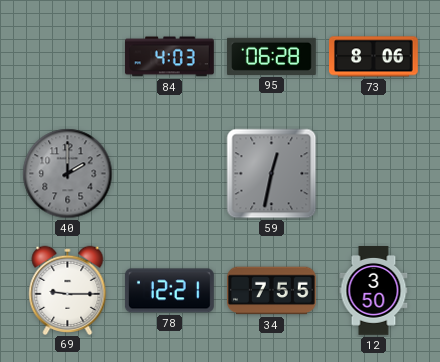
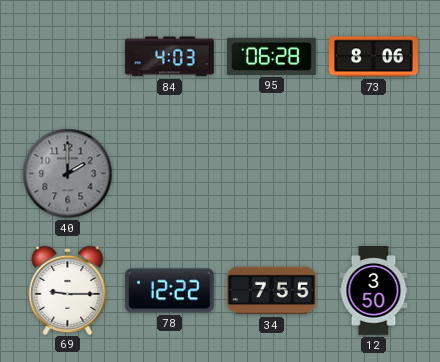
59: 12:32 -> none (272, 174)
78: 12:21 -> 12:22 (170, 291)
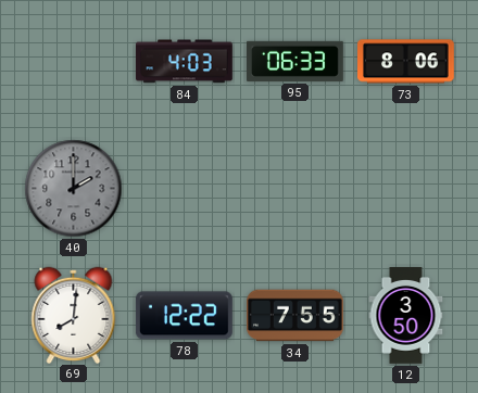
95: 06:28 -> 06:33 (295, 61)
69: 9:15 -> 8:01 (74, 315)
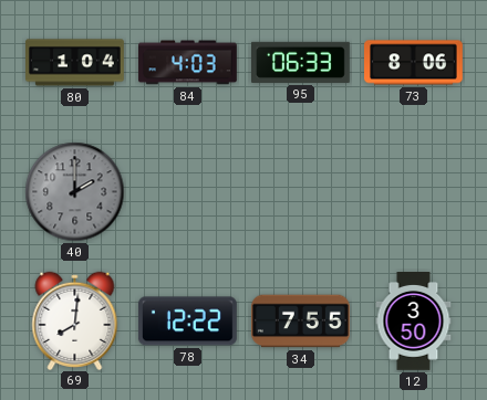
80: none -> 1:04 (75, 63)
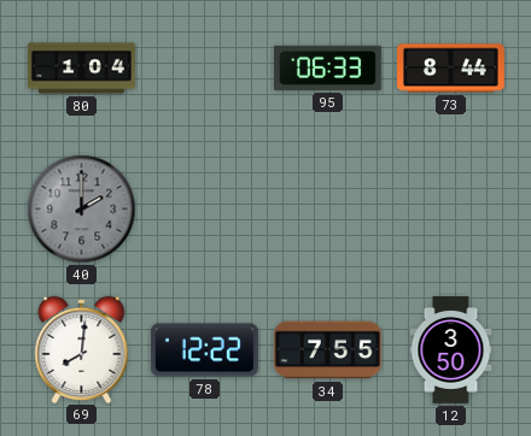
84: 4:03 -> none (188, 63)
73: 8:06 -> 8:44 (451, 69)
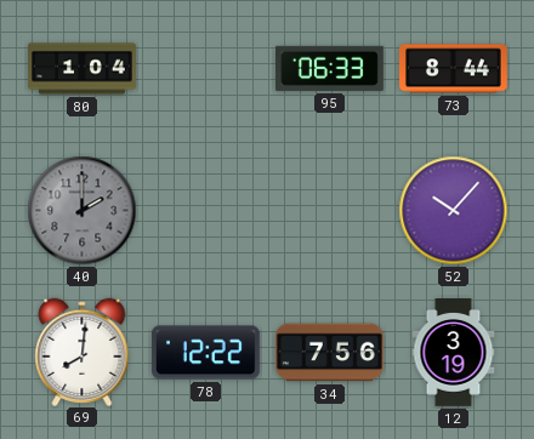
52: none -> 10:07 (454, 211)
34: 7:55 -> 7:56 (330, 353)
12: 3:50 -> 3:19 (454, 353)
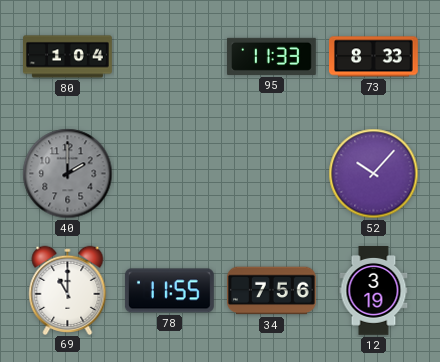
95: 06:33 -> 11:33 (272, 56)
73: 8:44 -> 8:33 (374, 57)
69: 8:01 -> 11:00 (68, 290)
78: 12:22 -> 11:55 (170, 291)
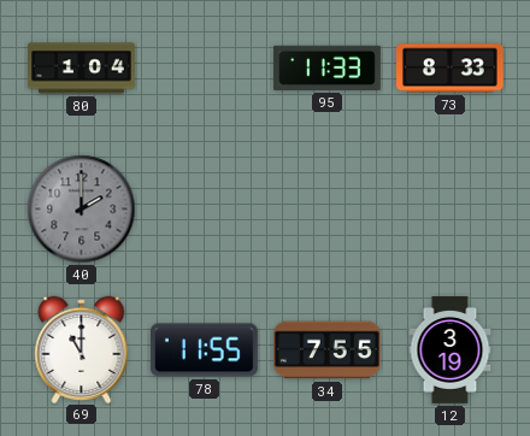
52: 10:07 -> none (374, 174)
34: 7:56 -> 7:55 (328, 350)
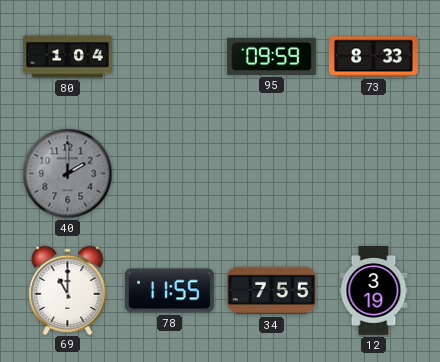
95: 11:33 -> 09:59 (272, 56)
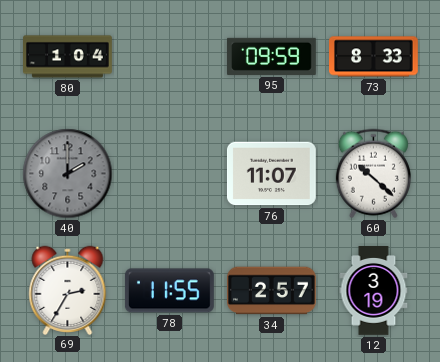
76: none -> 11:07 (271, 174)
60: none -> 10:22 (373, 174)
69: 11:00 -> 2:35 (68, 290)
34: 7:55 -> 2:57 (272, 291)
